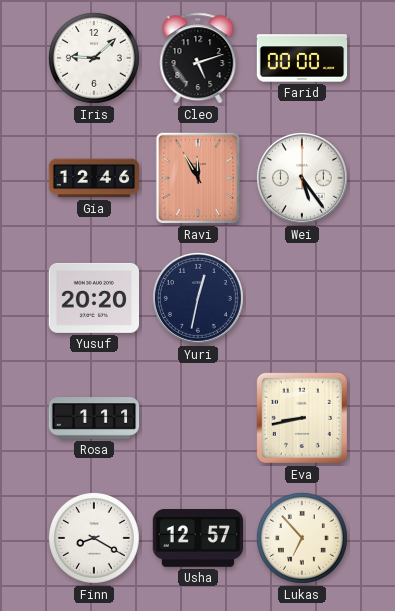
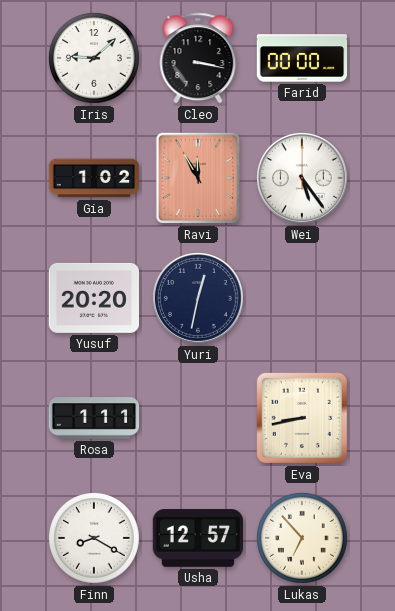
Cleo: 5:12 -> 3:17 (198, 58)
Gia: 12:46 -> 1:02 (94, 178)
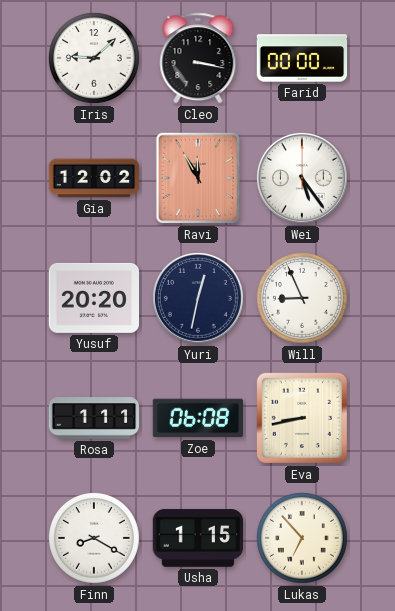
Gia: 1:02 -> 12:02 (94, 178)
Will: none -> 8:56 (303, 299)
Zoe: none -> 06:08 (197, 418)
Usha: 12:57 -> 1:15 (198, 538)
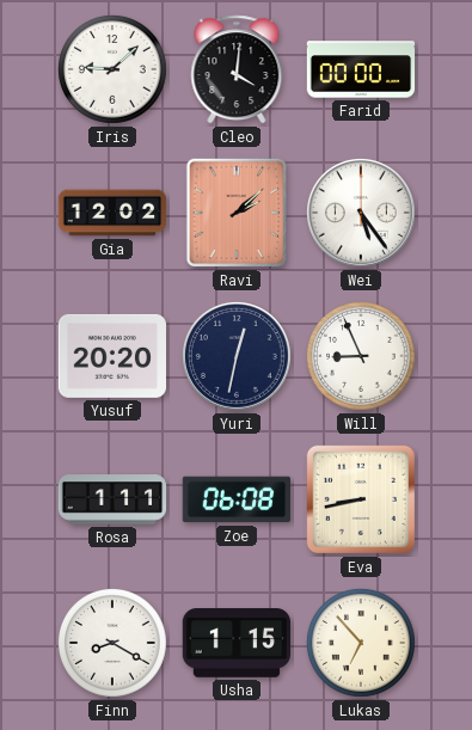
Cleo: 3:17 -> 4:01 (237, 69)
Ravi: 11:55 -> 2:08 (237, 213)
